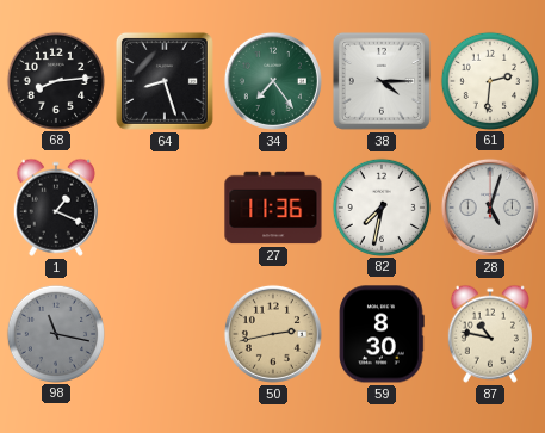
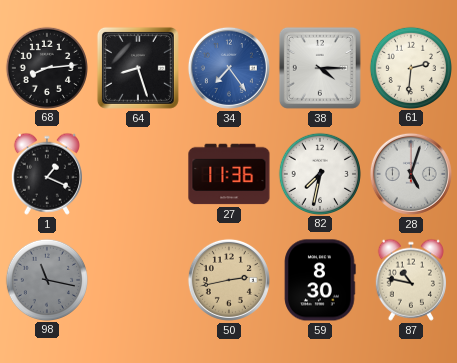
34 dial: green -> blue (229, 68)
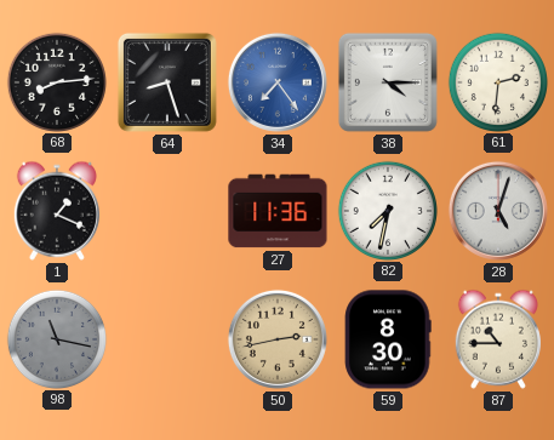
87: 10:47 -> 10:45 (498, 339)
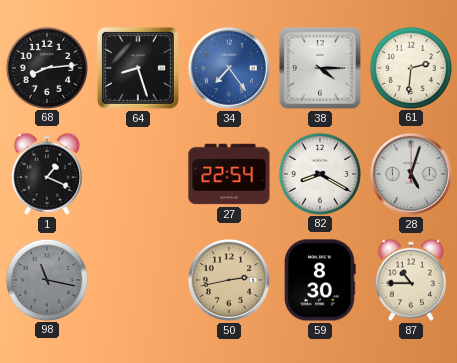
27: 11:36 -> 22:54 (229, 174)
82: 7:32 -> 8:20 (319, 173)
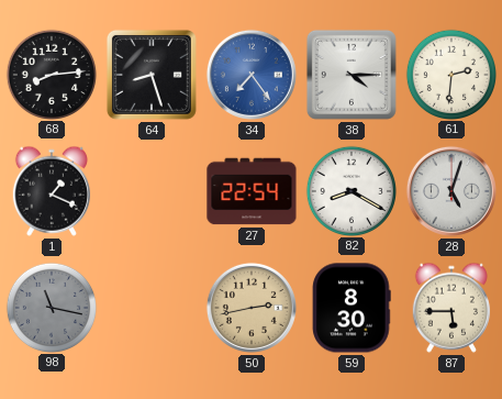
87: 10:45 -> 5:45 (451, 308)
